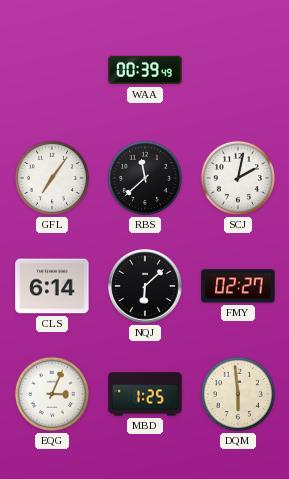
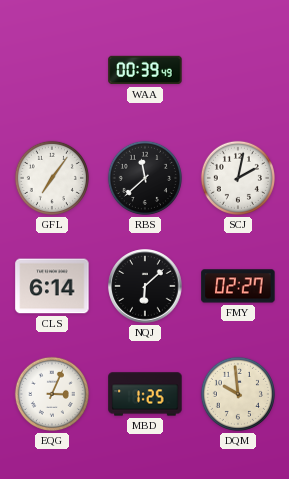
DQM: 5:59 -> 9:59 (238, 394)
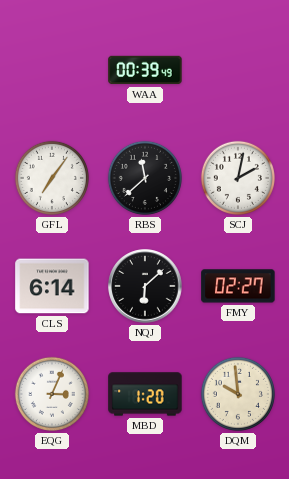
MBD: 1:25 -> 1:20 (145, 394)
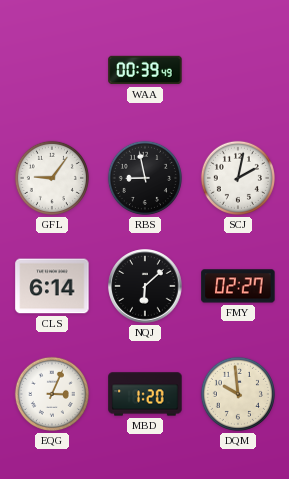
GFL: 7:06 -> 9:06 (52, 178)
RBS: 11:38 -> 8:58 (145, 178)
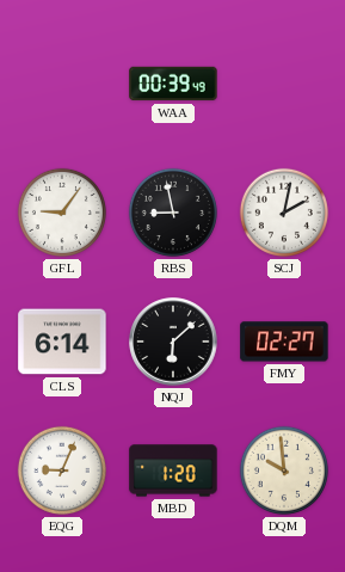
EQG: 3:04 -> 9:04 (62, 470)
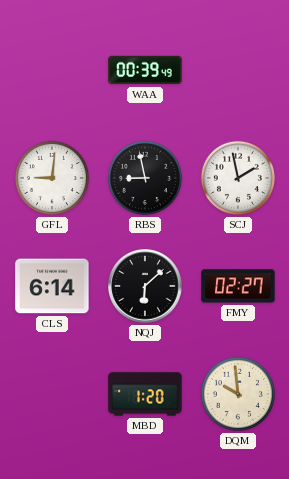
GFL: 9:06 -> 9:01 (52, 178)
SCJ: 2:02 -> 1:58 (238, 178)
EQG: 9:04 -> none (62, 470)
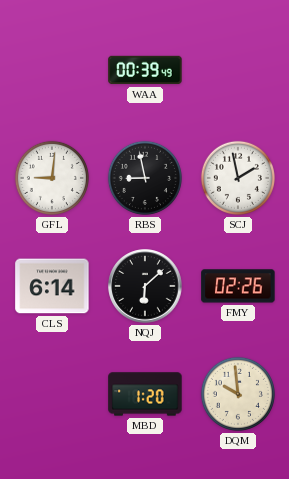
FMY: 02:27 -> 02:26 (238, 286)
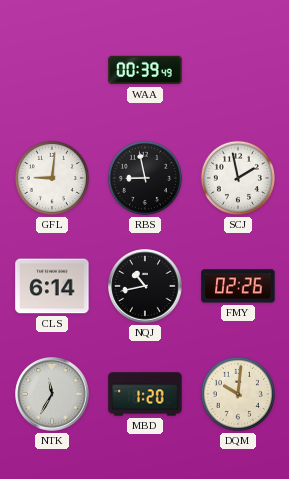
NQJ: 6:08 -> 10:43 (145, 286)
NTK: none -> 11:35 (52, 394)
DQM: 9:59 -> 10:01 (238, 394)
